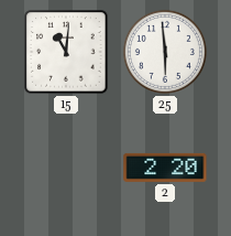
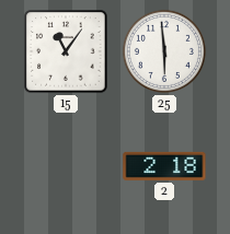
15: 11:01 -> 11:06 (66, 51)
2: 2:20 -> 2:18 (164, 166)
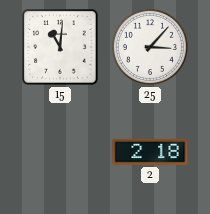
15: 11:06 -> 11:01 (60, 47)
25: 5:59 -> 3:07 (150, 47)
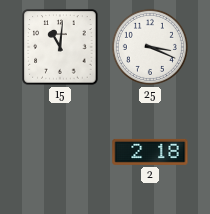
25: 3:07 -> 3:19 (150, 47)
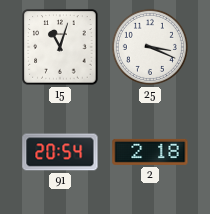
15: 11:01 -> 11:03 (60, 47)
91: none -> 20:54 (60, 152)
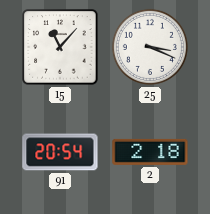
15: 11:03 -> 11:07 (60, 47)
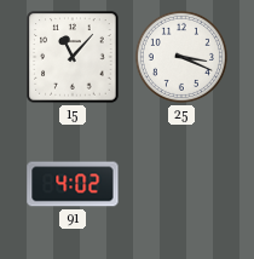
91: 20:54 -> 4:02 (73, 184)
2: 2:18 -> none (150, 152)
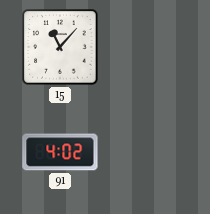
25: 3:19 -> none (181, 57)
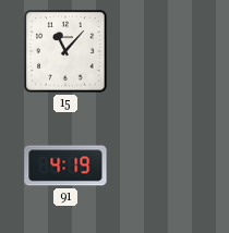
91: 4:02 -> 4:19 (65, 165)
